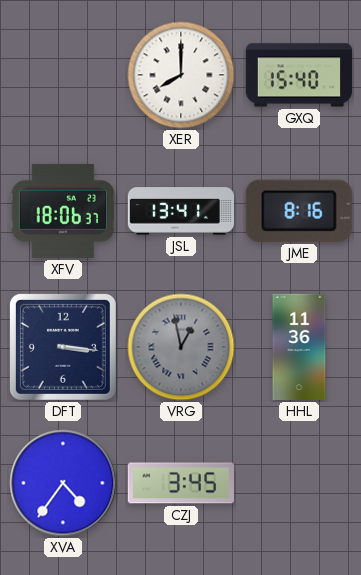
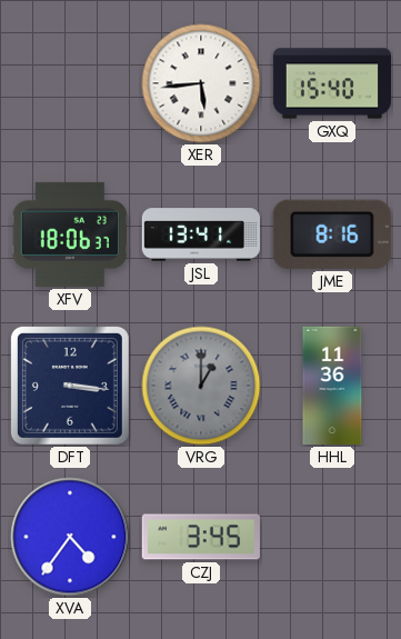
XER: 8:00 -> 5:44 (201, 83)
VRG: 12:58 -> 1:00 (201, 386)
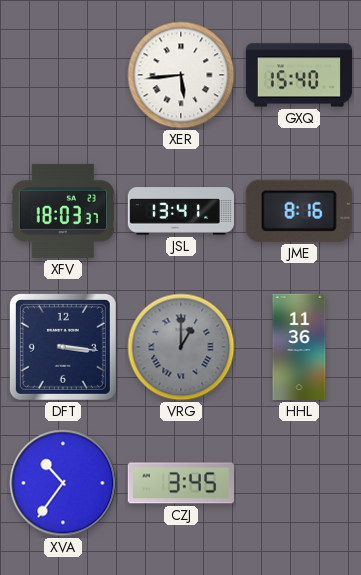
XFV: 18:06 -> 18:03 (63, 211)
XVA: 4:36 -> 10:36 (63, 483)
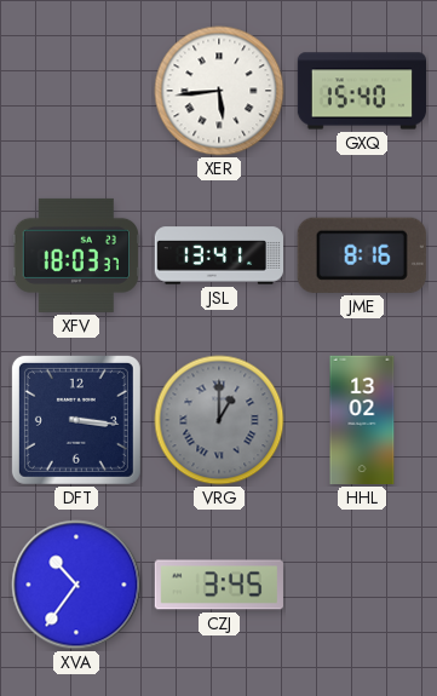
HHL: 11:36 -> 13:02 (362, 420)
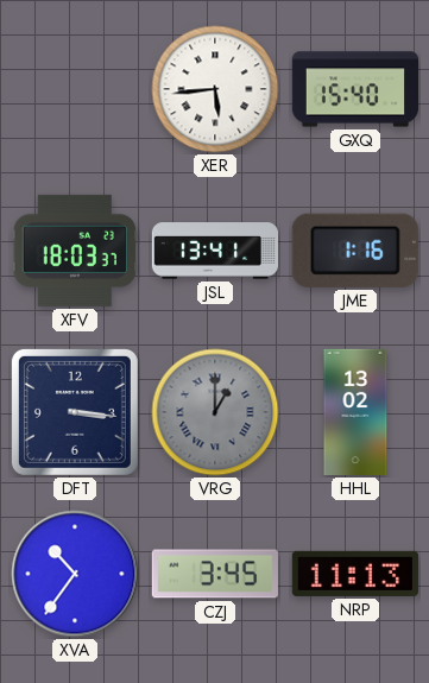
JME: 8:16 -> 1:16 (355, 251)
NRP: none -> 11:13 (355, 574)
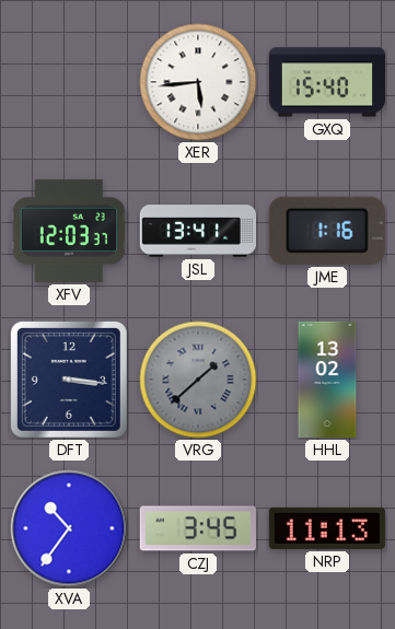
XFV: 18:03 -> 12:03 (69, 231)
VRG: 1:00 -> 1:38 (198, 380)
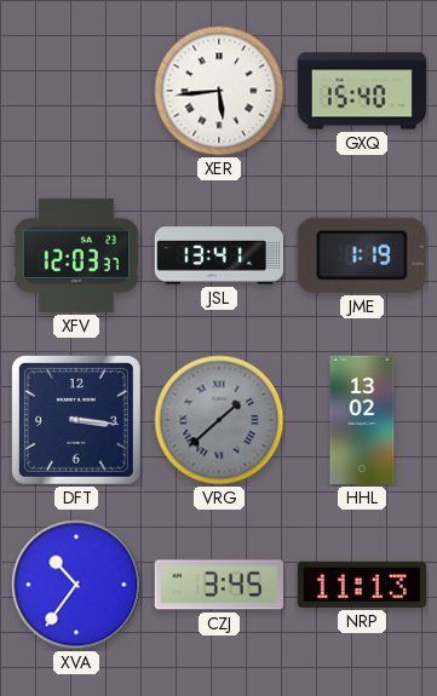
JME: 1:16 -> 1:19 (362, 255)
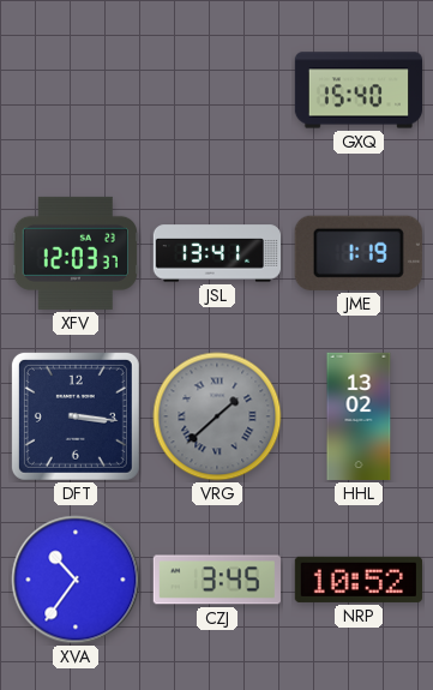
XER: 5:44 -> none (219, 91)
NRP: 11:13 -> 10:52 (359, 580)
